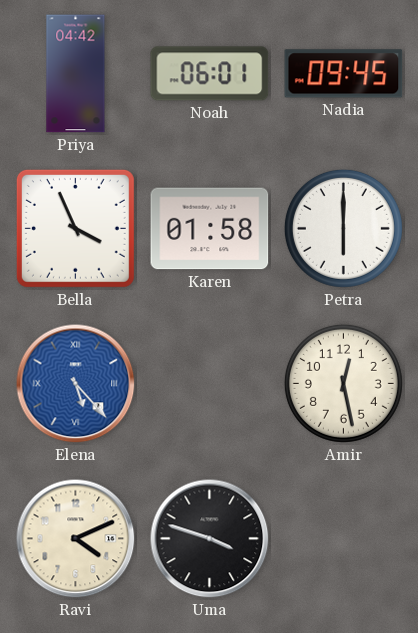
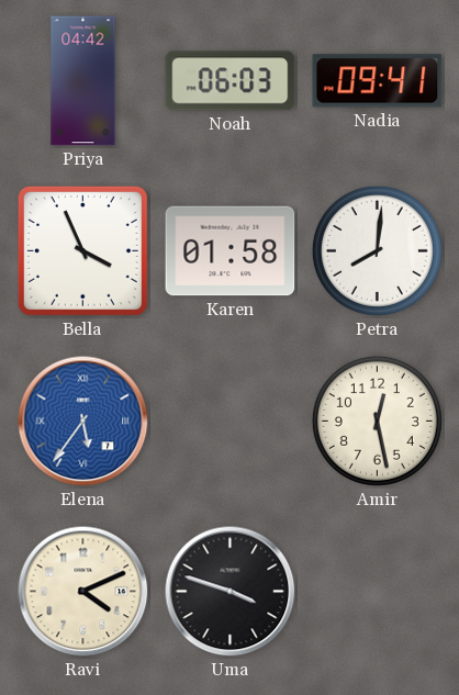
Noah: 06:01 -> 06:03 (231, 81)
Nadia: 09:45 -> 09:41 (378, 81)
Petra: 6:00 -> 8:01 (377, 250)
Elena: 5:23 -> 5:36 (83, 422)
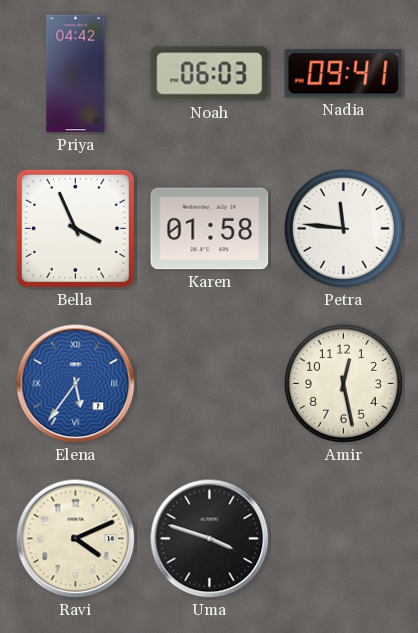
Petra: 8:01 -> 11:46 (343, 228)
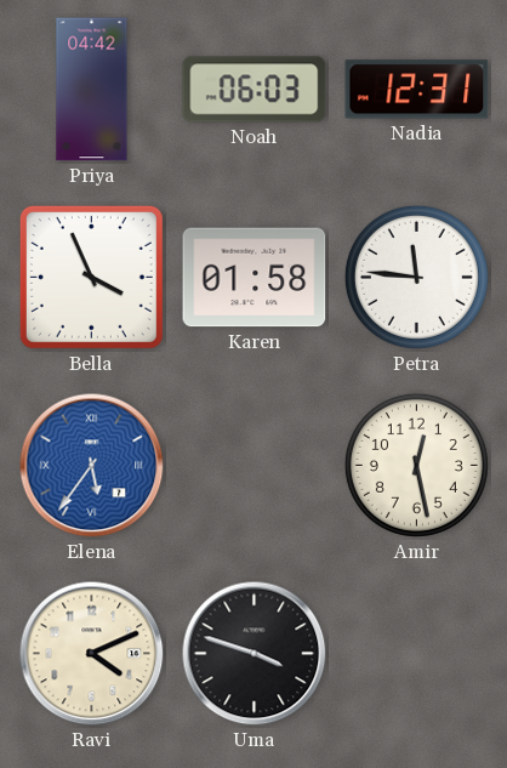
Nadia: 09:41 -> 12:31 (417, 90)
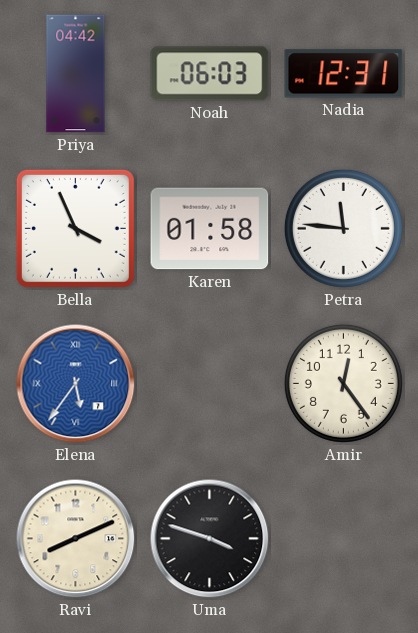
Amir: 12:28 -> 12:24 (343, 383)
Ravi: 4:11 -> 8:11 (76, 539)
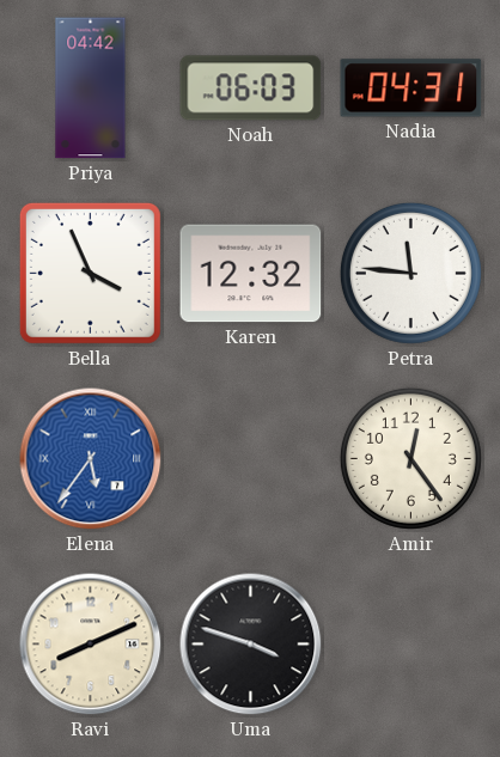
Nadia: 12:31 -> 04:31 (411, 88)
Karen: 01:58 -> 12:32 (251, 274)
